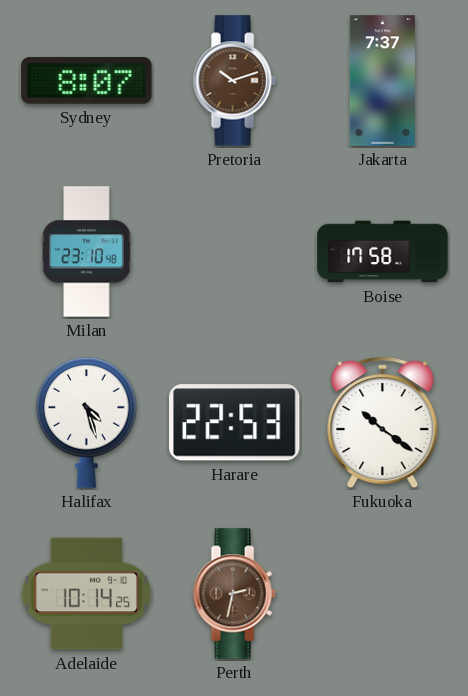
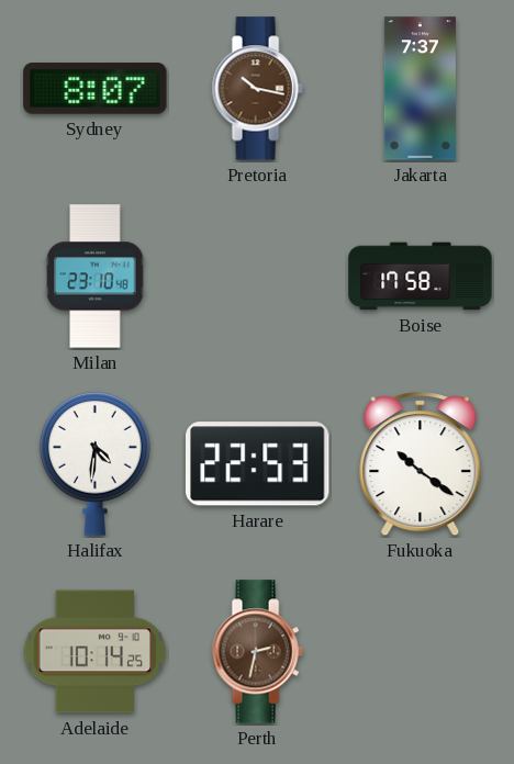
Pretoria: 10:12 -> 10:17 (257, 89)
Halifax: 4:27 -> 4:31 (96, 464)
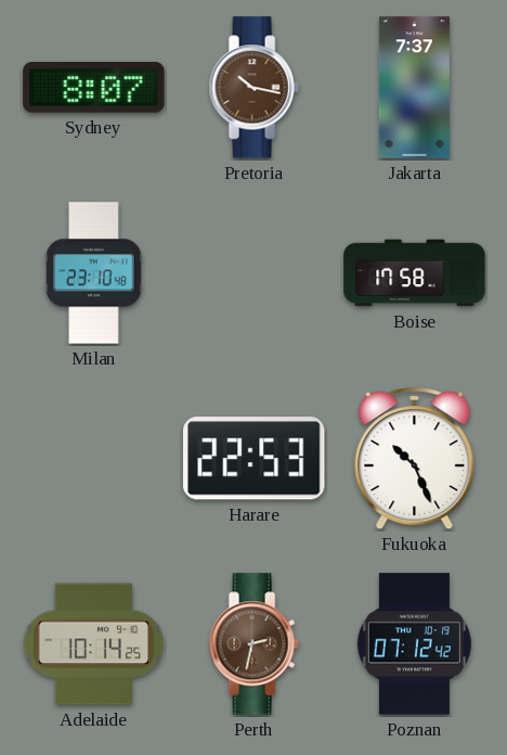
Halifax: 4:31 -> none (96, 464)
Fukuoka: 10:21 -> 10:26 (415, 459)
Poznan: none -> 07:12 (414, 644)
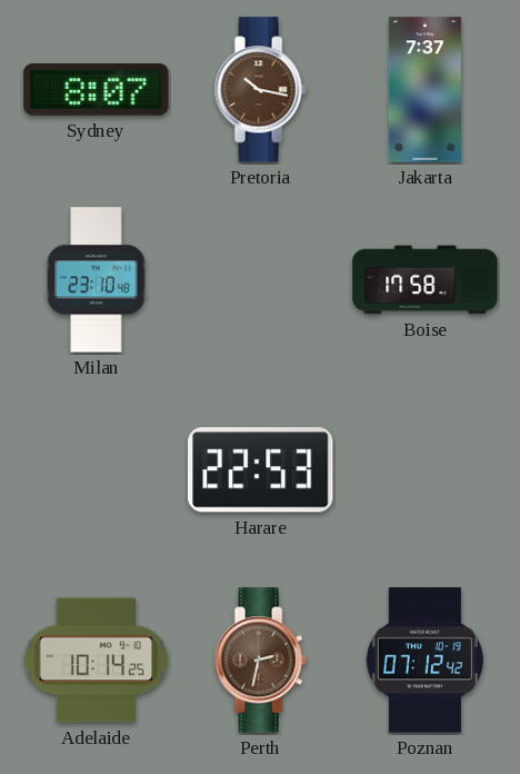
Fukuoka: 10:26 -> none (415, 459)
